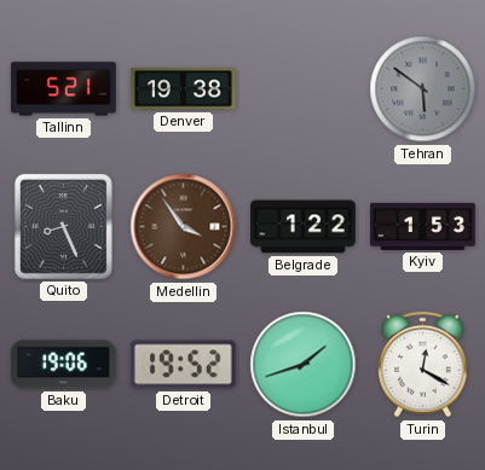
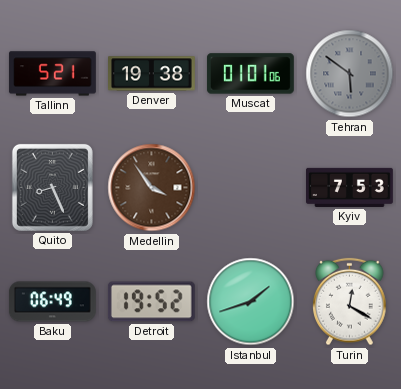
Muscat: none -> 01:01 (250, 74)
Belgrade: 1:22 -> none (304, 227)
Kyiv: 1:53 -> 7:53 (350, 187)
Baku: 19:06 -> 06:49 (52, 302)
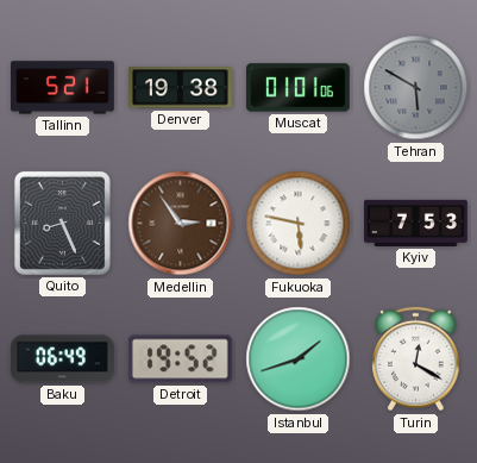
Tehran: 5:51 -> 5:50 (416, 88)
Medellin: 3:54 -> 2:54 (181, 224)
Fukuoka: none -> 5:47 (299, 224)
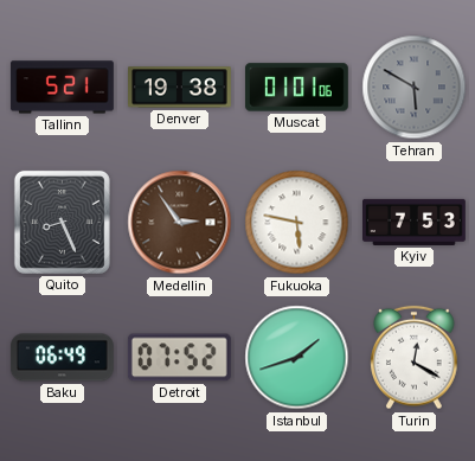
Detroit: 19:52 -> 07:52 (179, 358)
